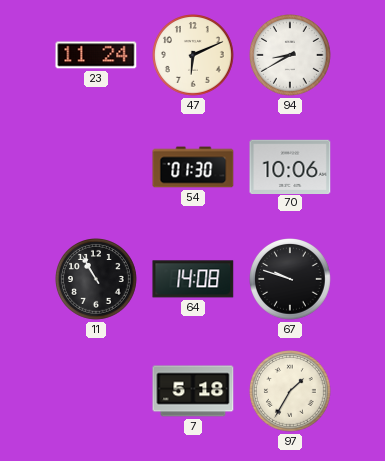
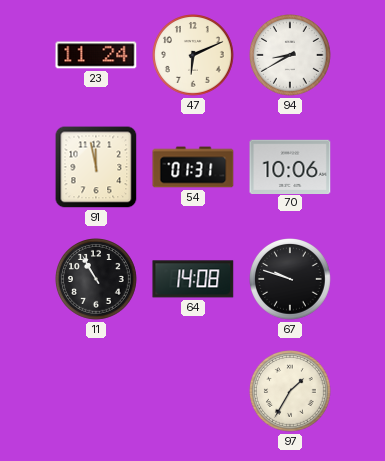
91: none -> 11:58 (96, 167)
54: 01:30 -> 01:31 (193, 167)
7: 5:18 -> none (193, 391)
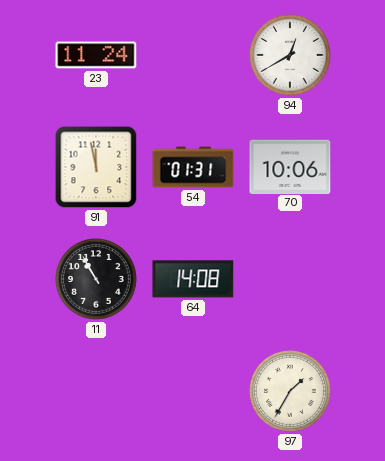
47: 6:11 -> none (194, 56)
94: 8:40 -> 12:40 (291, 56)
67: 9:48 -> none (291, 280)
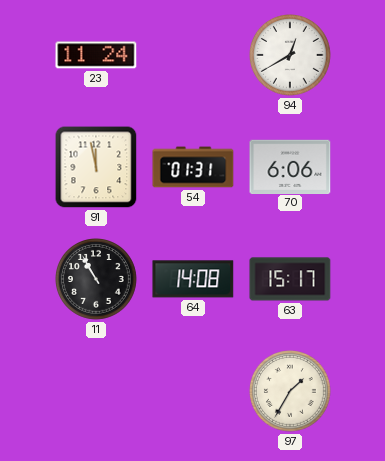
70: 10:06 -> 6:06 (290, 166)
63: none -> 15:17 (290, 279)
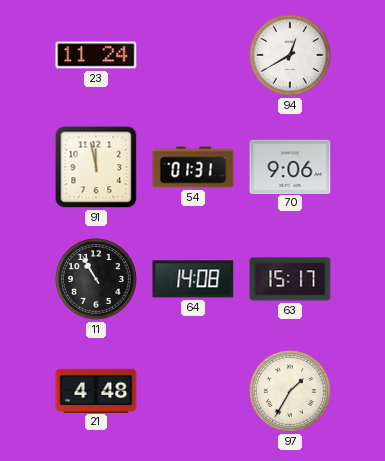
70: 6:06 -> 9:06 (290, 166)
21: none -> 4:48 (96, 390)
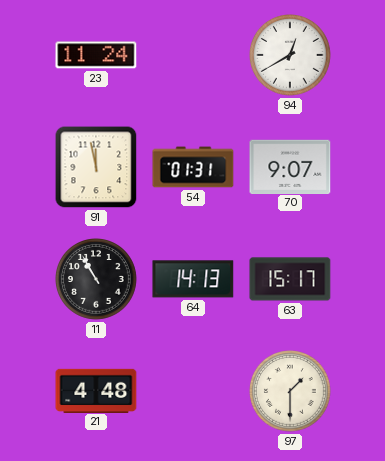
70: 9:06 -> 9:07 (290, 166)
64: 14:08 -> 14:13 (193, 279)
97: 1:35 -> 1:30 (291, 392)
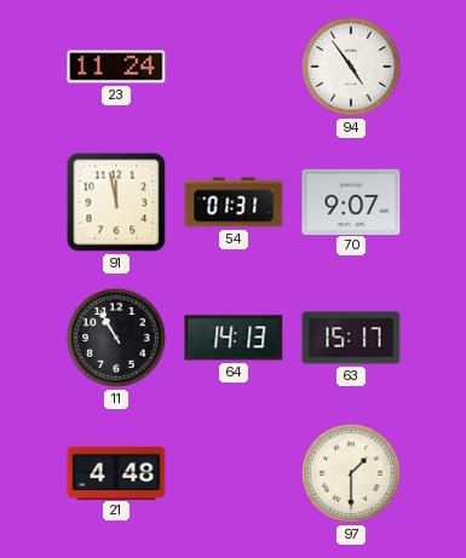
94: 12:40 -> 4:54 (352, 68)
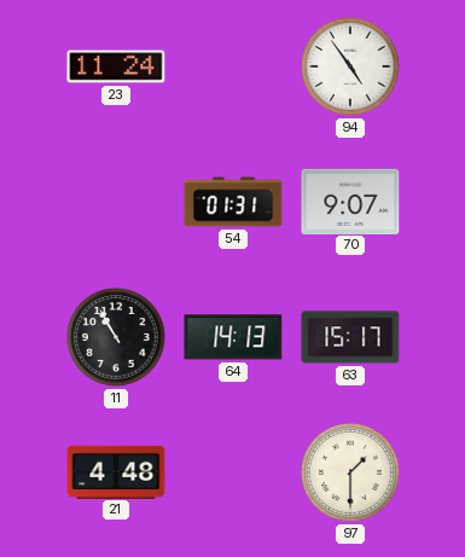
91: 11:58 -> none (116, 202)
